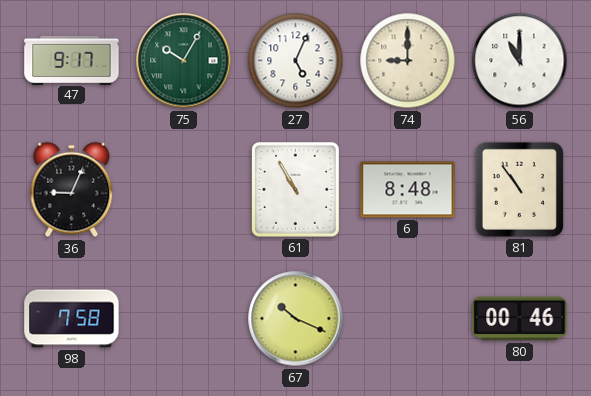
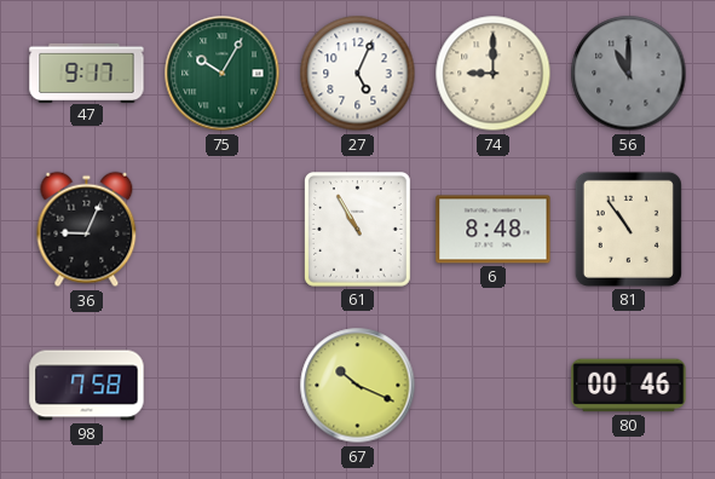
56 dial: white -> grey (629, 74)
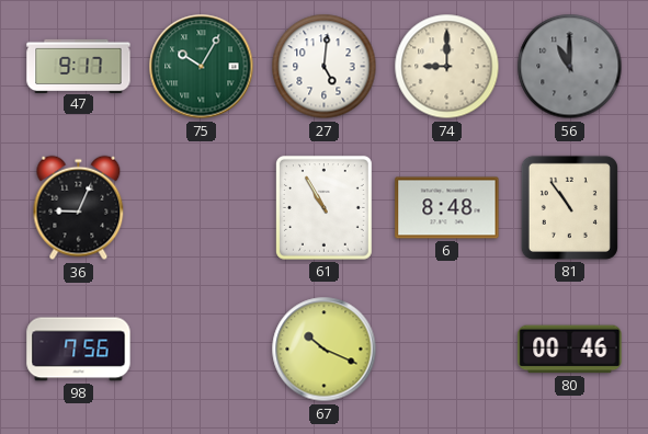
27: 5:04 -> 5:01 (325, 67)
98: 7:58 -> 7:56 (79, 350)
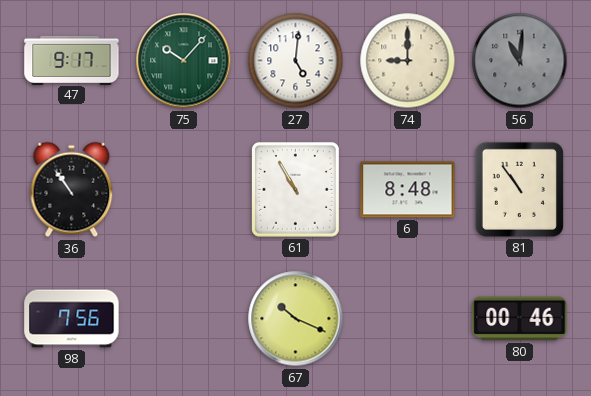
75: 10:05 -> 10:07 (184, 61)
56: 11:00 -> 11:01 (520, 61)
36: 9:04 -> 10:54 (72, 190)
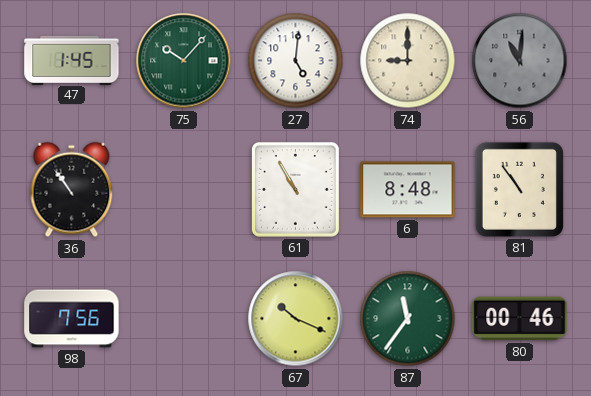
47: 9:17 -> 1:45 (72, 60)
87: none -> 11:36 (408, 319)
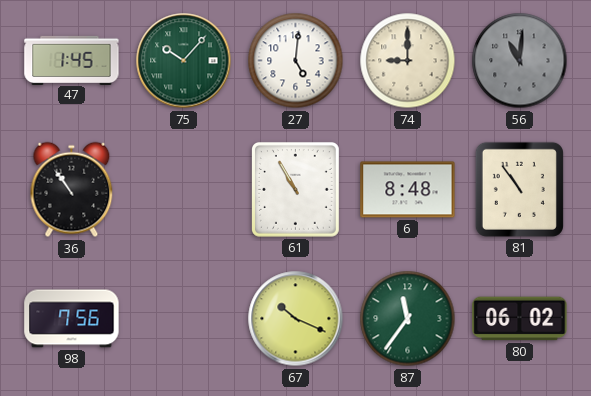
80: 00:46 -> 06:02 (520, 319)
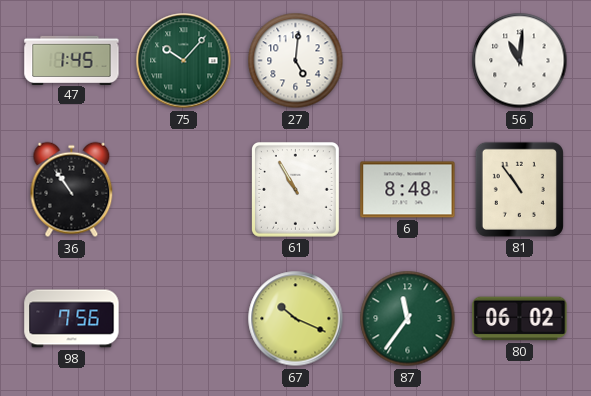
74: 9:00 -> none (408, 61)
56 dial: grey -> white (520, 61)
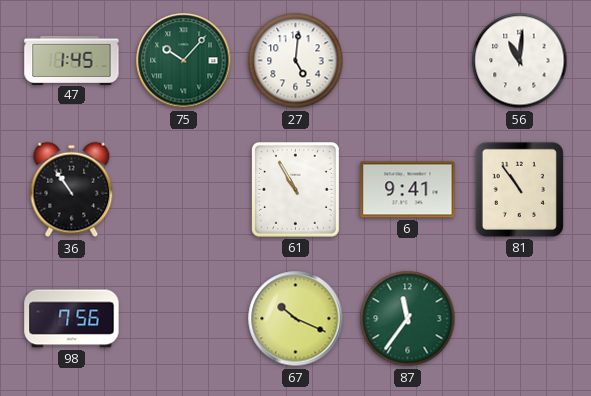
6: 8:48 -> 9:41 (408, 190)
80: 06:02 -> none (520, 319)
